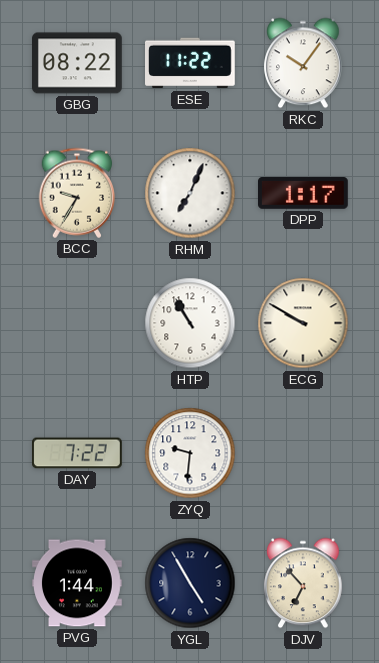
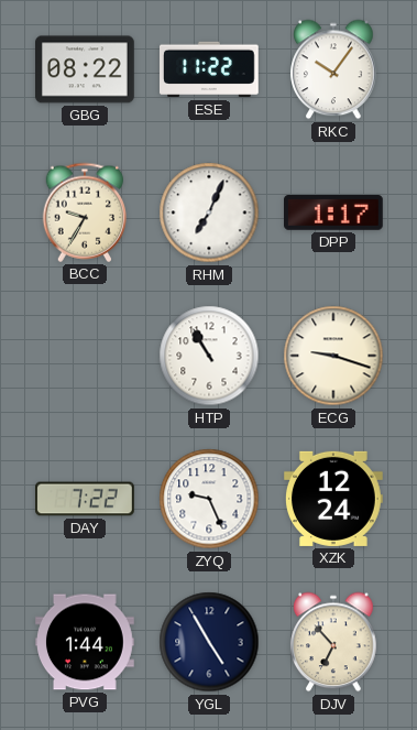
ECG: 9:50 -> 9:18 (333, 356)
ZYQ: 9:31 -> 9:26 (209, 499)
XZK: none -> 12:24 (334, 499)
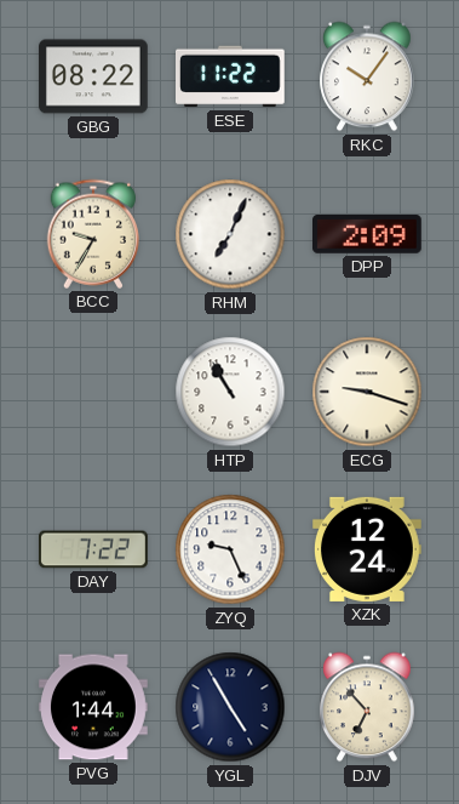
DPP: 1:17 -> 2:09 (368, 235)
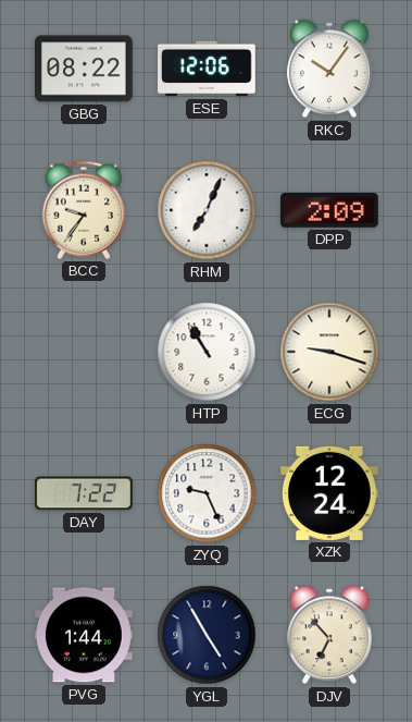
ESE: 11:22 -> 12:06 (208, 69)
BCC: 9:35 -> 9:36 (84, 210)
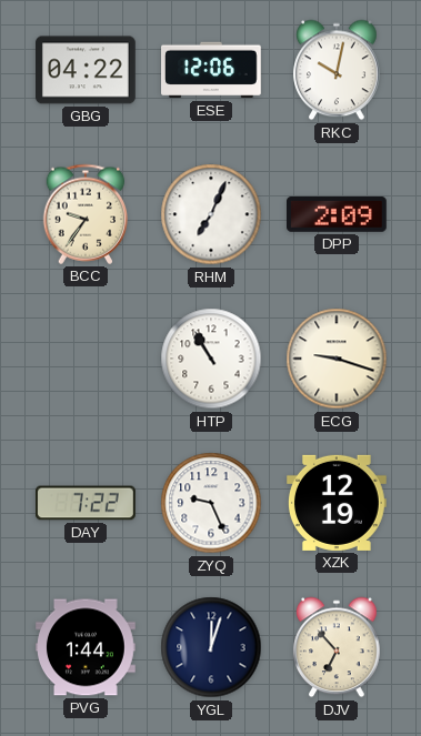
GBG: 08:22 -> 04:22 (87, 70)
RKC: 10:06 -> 10:02 (337, 70)
XZK: 12:24 -> 12:19 (338, 503)
YGL: 4:55 -> 12:03 (211, 647)
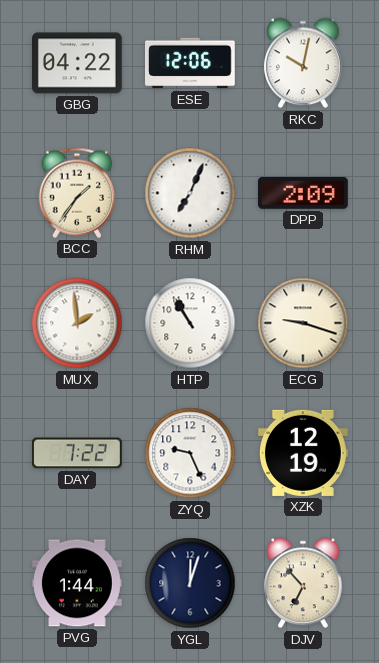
BCC: 9:36 -> 1:36 (77, 193)
MUX: none -> 1:59 (77, 323)
